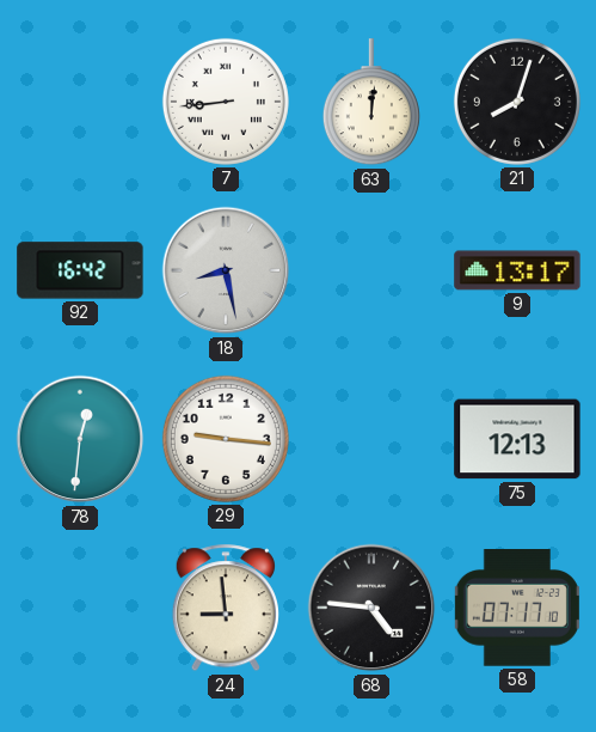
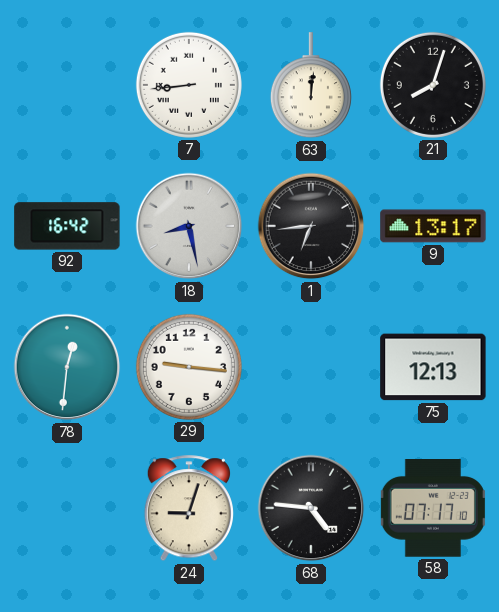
1: none -> 6:44 (311, 226)
24: 8:59 -> 9:03 (189, 509)
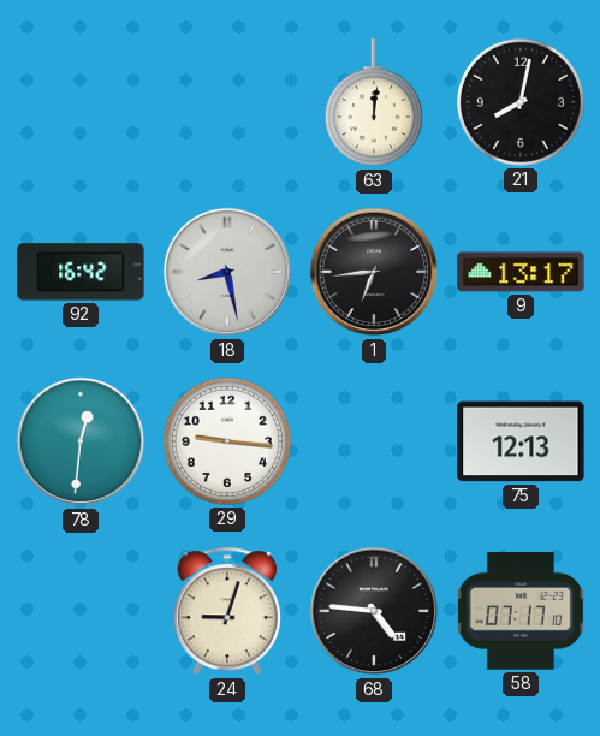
7: 8:44 -> none (189, 85)
21: 8:03 -> 8:02 (521, 102)
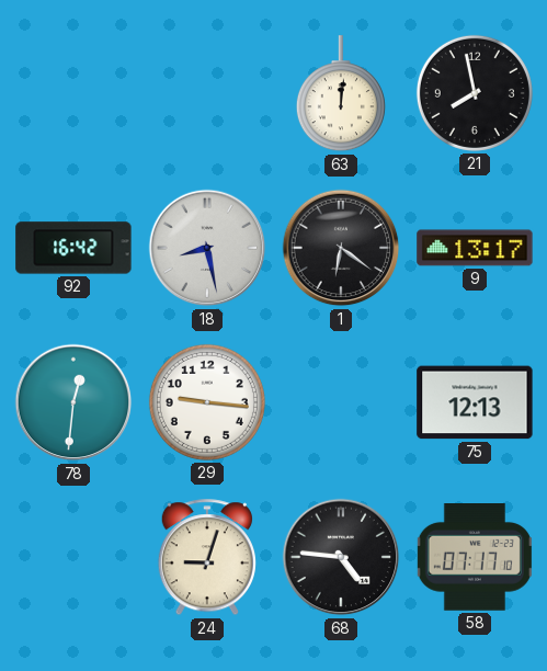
21: 8:02 -> 7:58 (475, 93)
1: 6:44 -> 6:21 (341, 248)
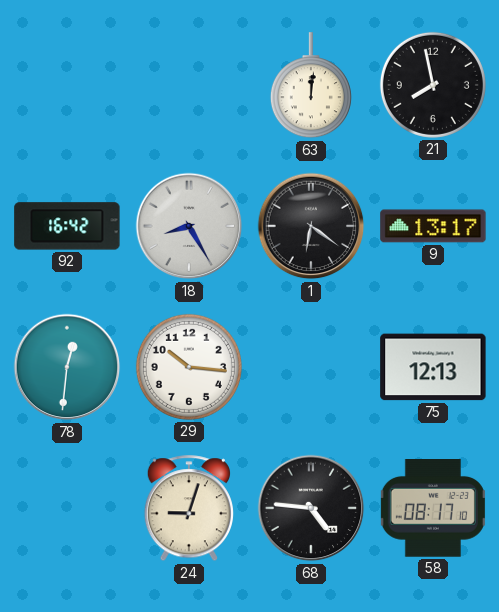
18: 8:28 -> 8:25 (189, 226)
29: 9:16 -> 10:16 (189, 367)
58: 07:17 -> 08:17 (433, 509)
